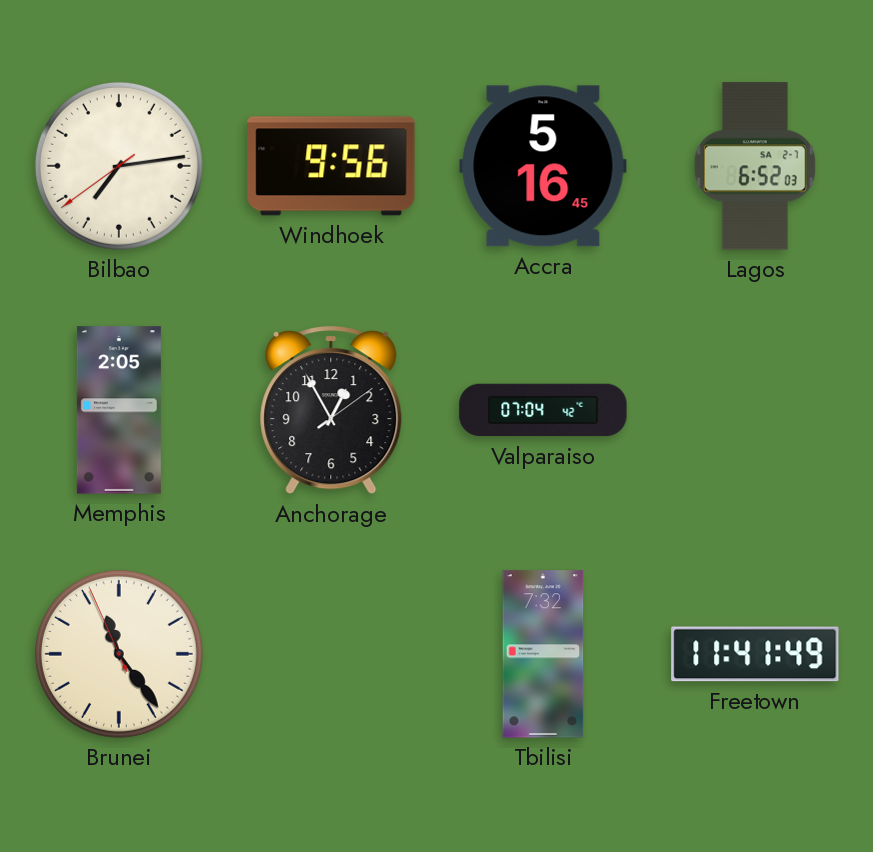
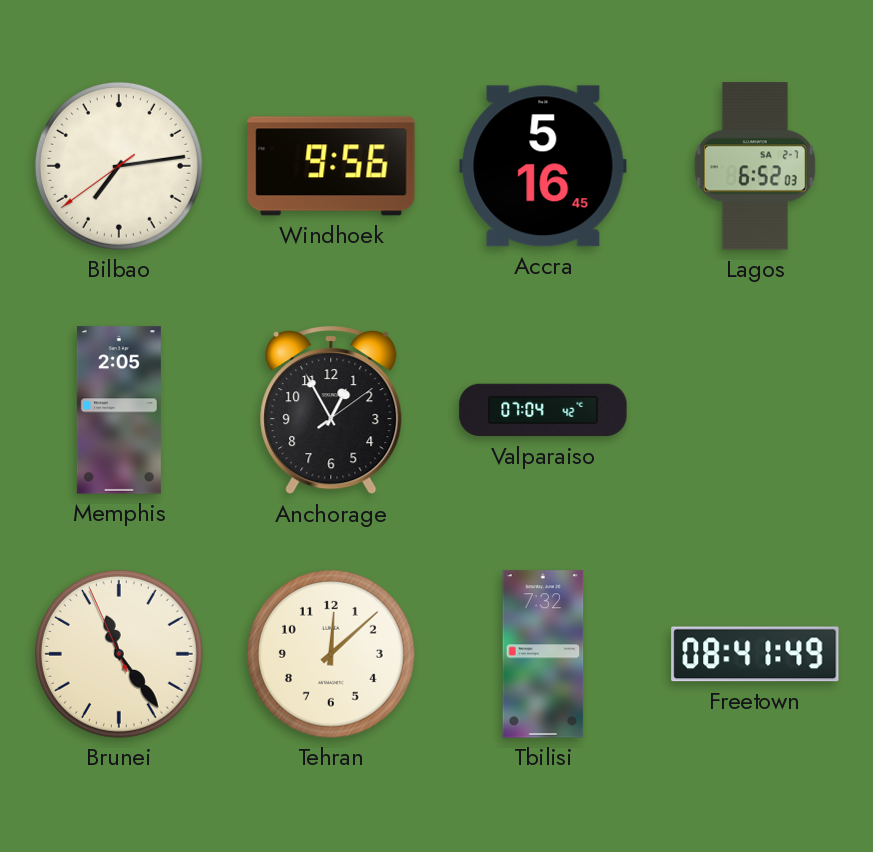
Tehran: none -> 12:08 (331, 654)
Freetown: 11:41 -> 08:41 (755, 654)
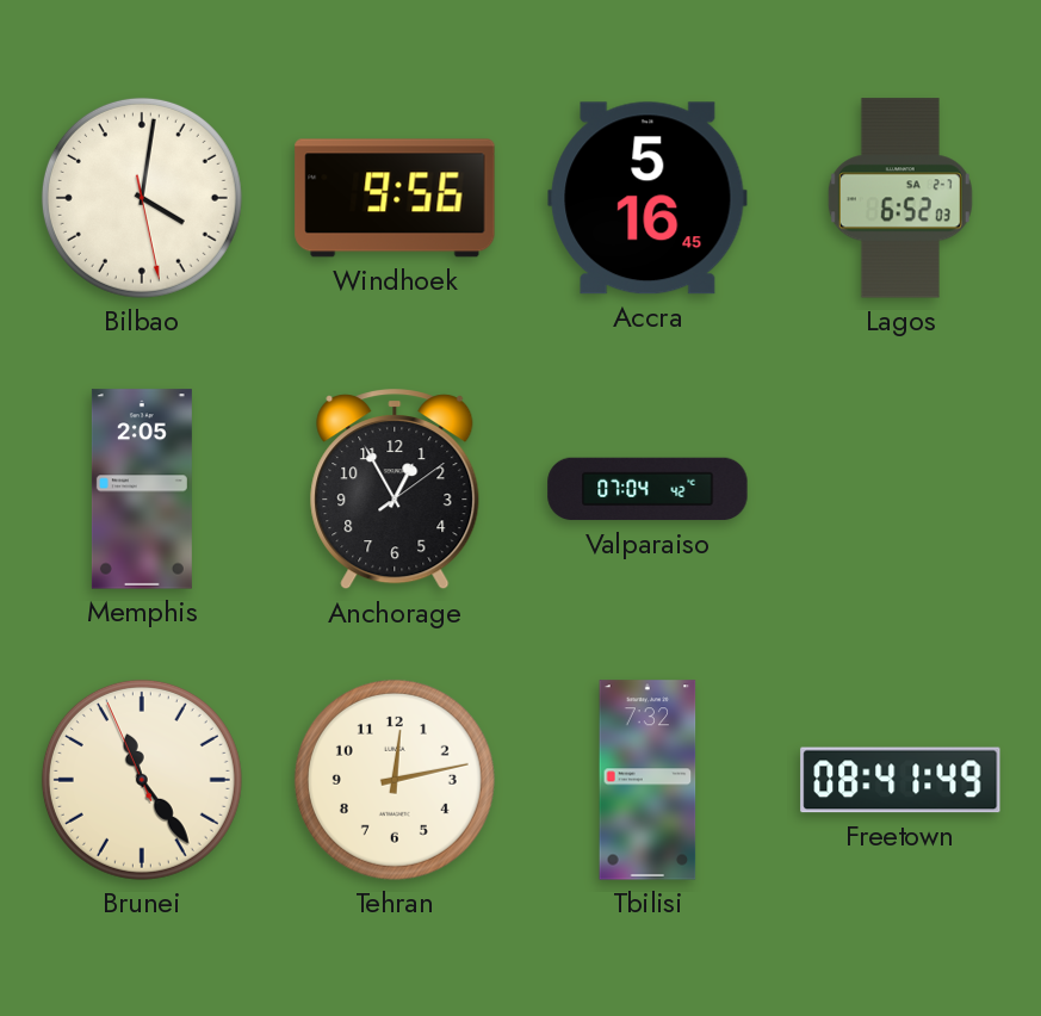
Bilbao: 7:13 -> 4:01 (142, 198)
Tehran: 12:08 -> 12:13 (395, 780)
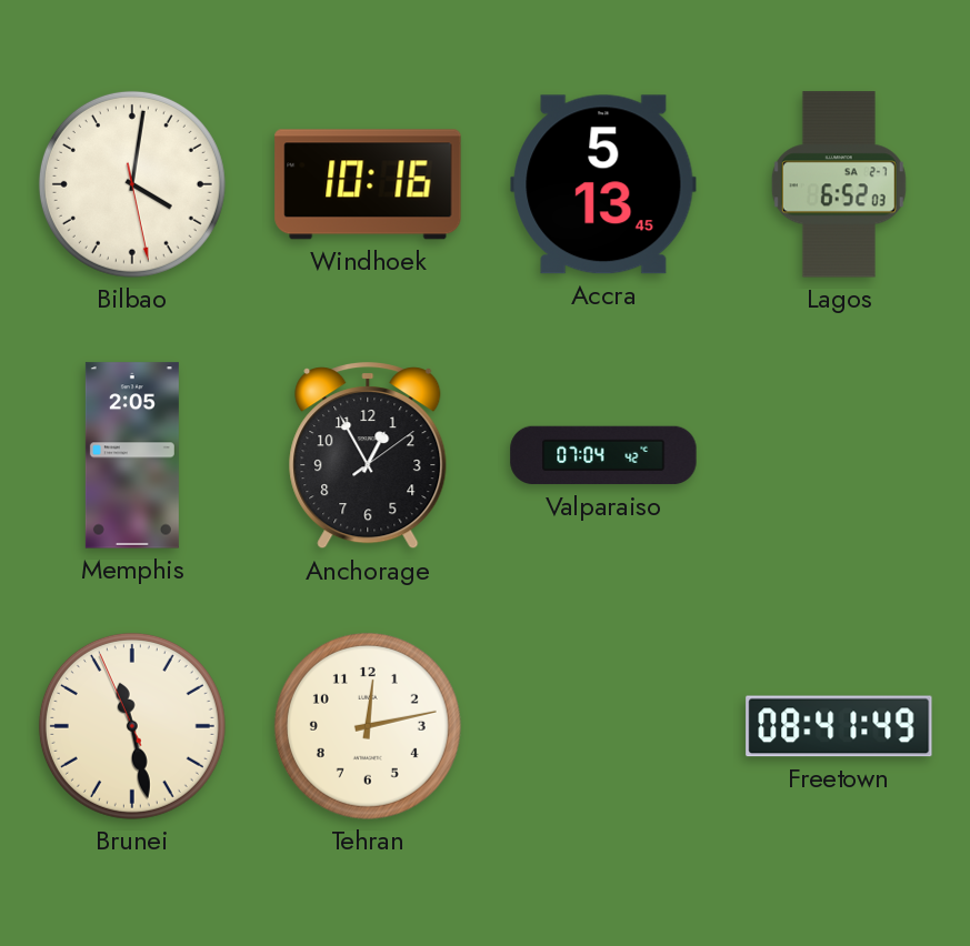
Windhoek: 9:56 -> 10:16 (368, 184)
Accra: 5:16 -> 5:13 (603, 184)
Brunei: 11:23 -> 11:27 (132, 726)
Tbilisi: 7:32 -> none (647, 780)
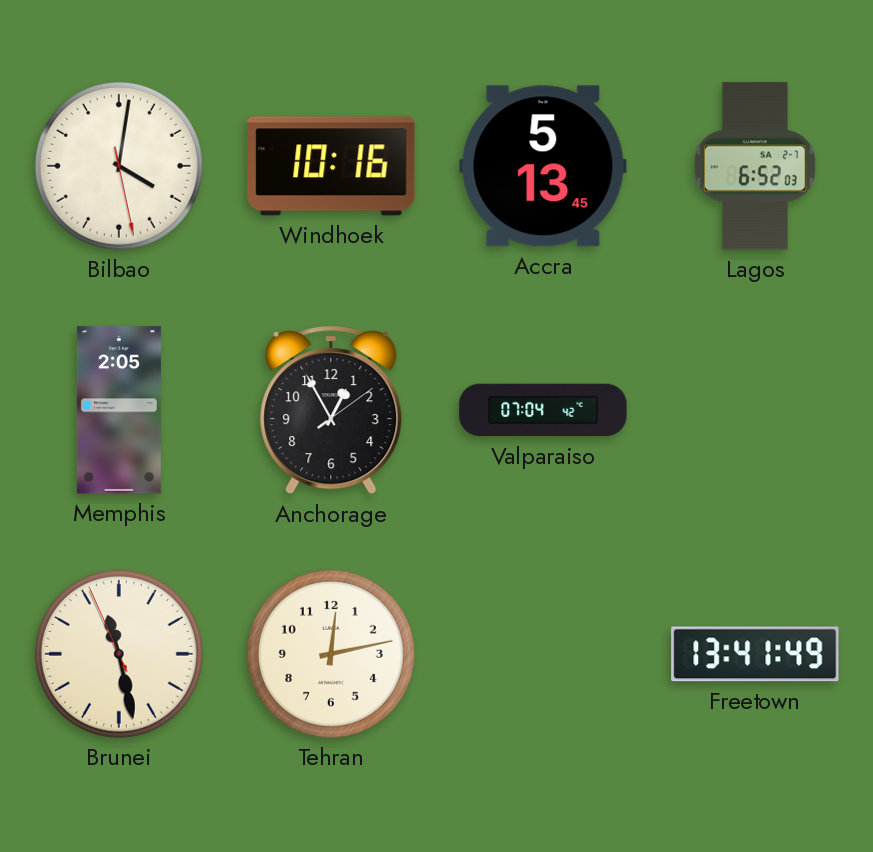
Freetown: 08:41 -> 13:41 (755, 654)
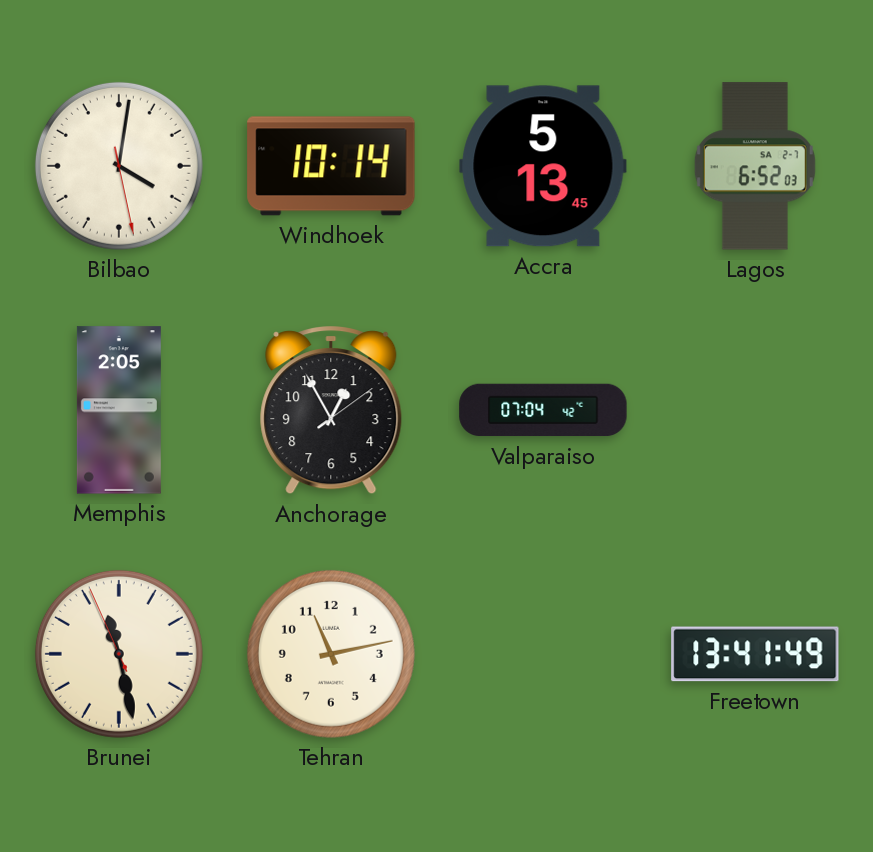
Windhoek: 10:16 -> 10:14 (331, 166)
Tehran: 12:13 -> 11:13 (331, 654)
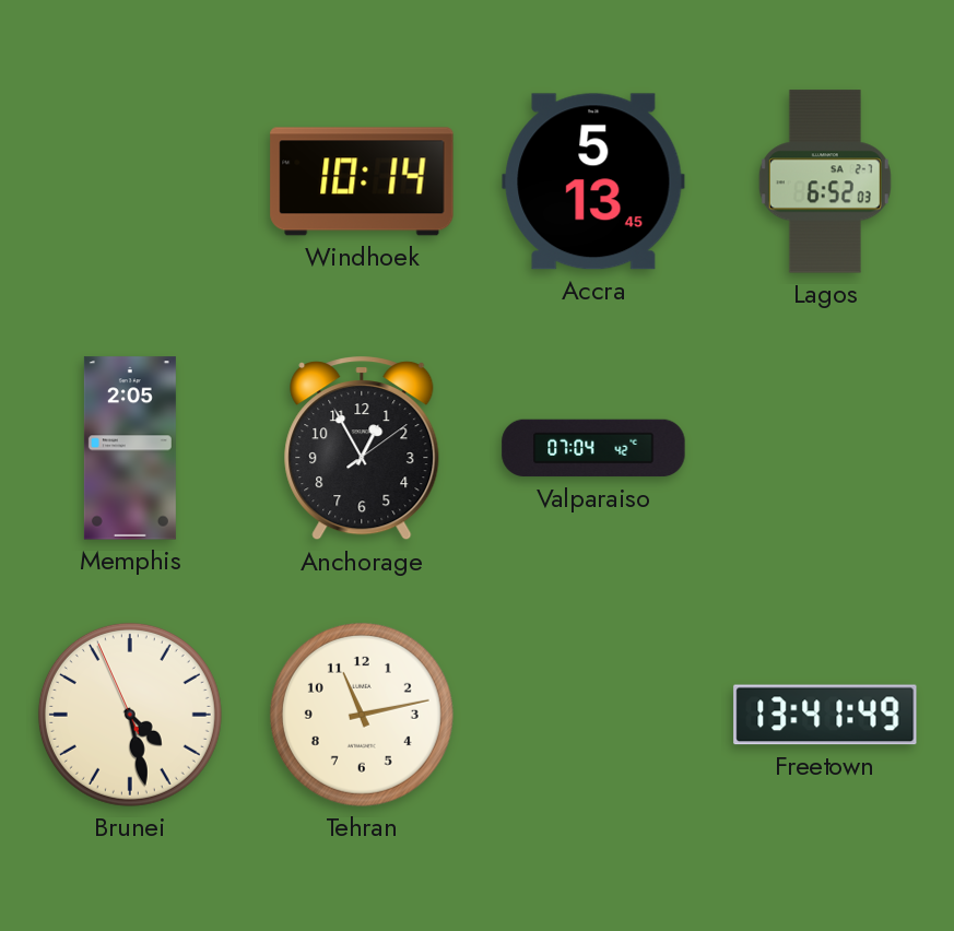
Bilbao: 4:01 -> none (119, 166)
Brunei: 11:27 -> 4:27 (130, 715)
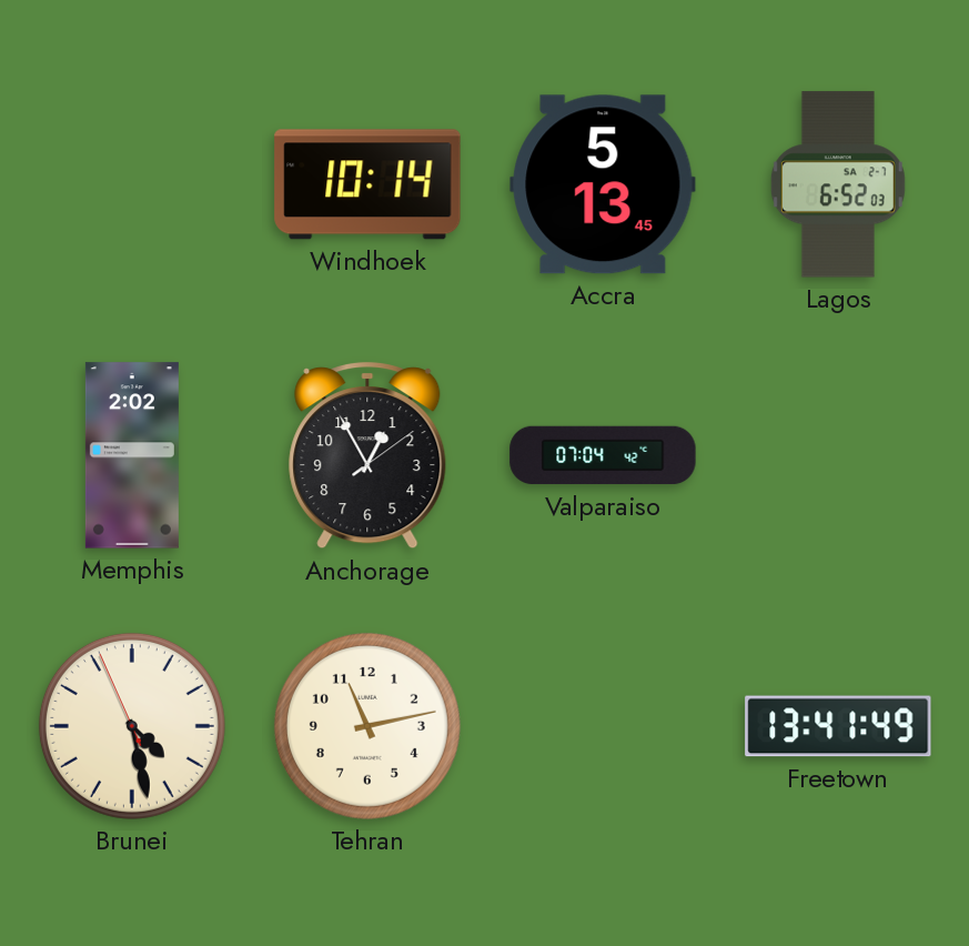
Memphis: 2:05 -> 2:02 (132, 455)
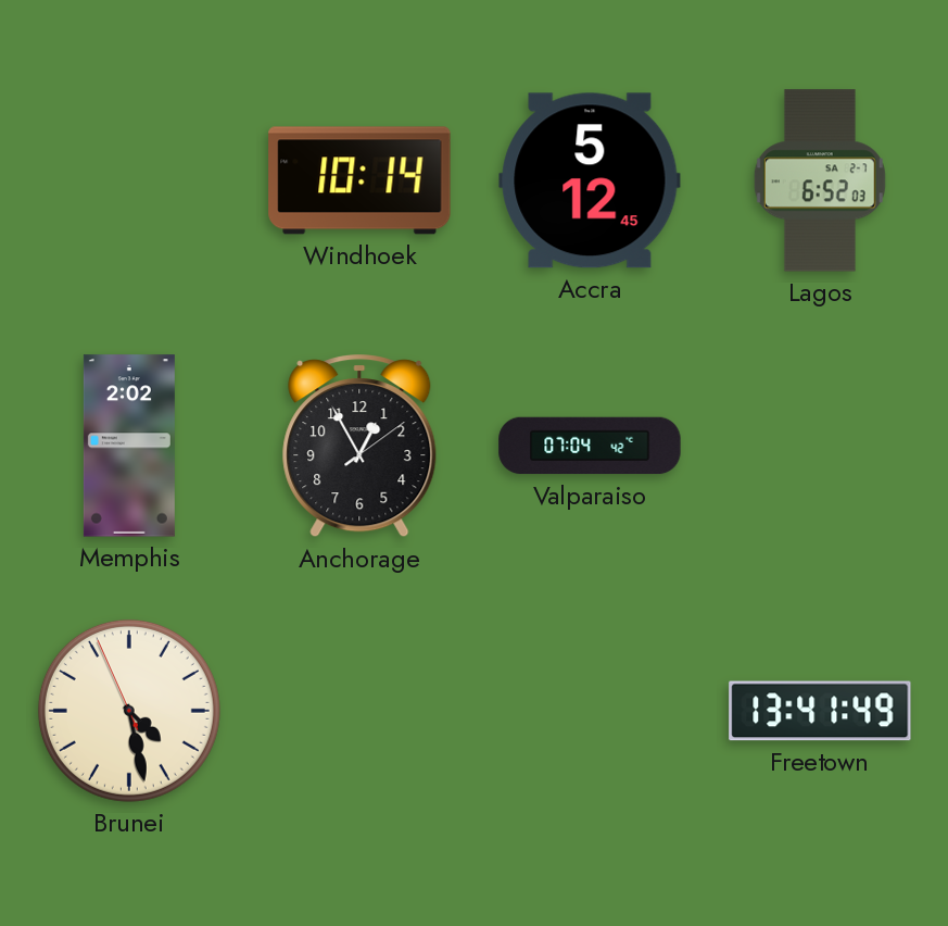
Accra: 5:13 -> 5:12 (590, 180)
Tehran: 11:13 -> none (367, 726)
